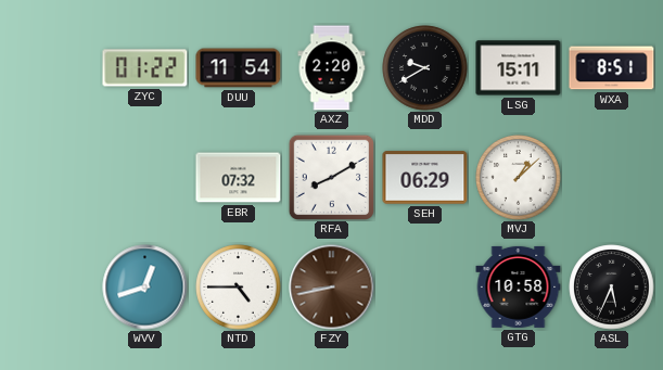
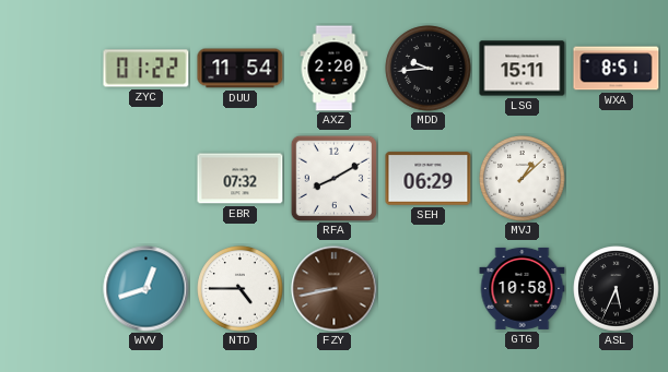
MDD: 9:40 -> 9:44 (429, 69)
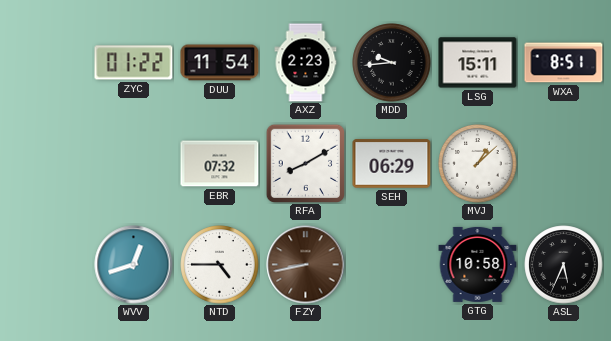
AXZ: 2:20 -> 2:23 (306, 63)
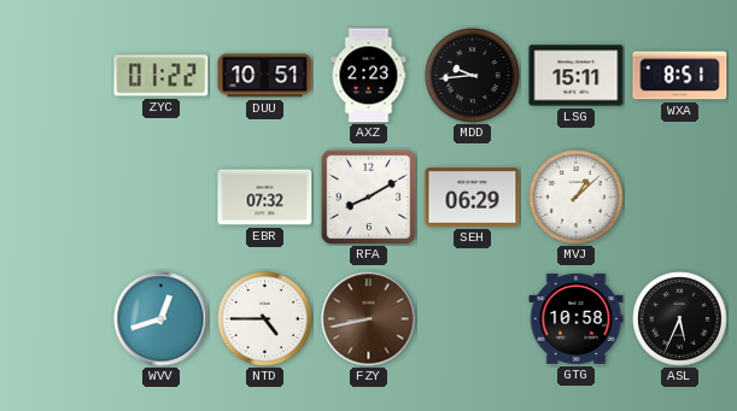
DUU: 11:54 -> 10:51 (265, 76)
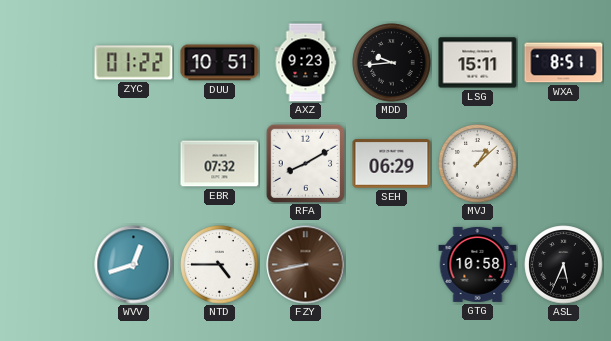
AXZ: 2:23 -> 9:23 (306, 63)
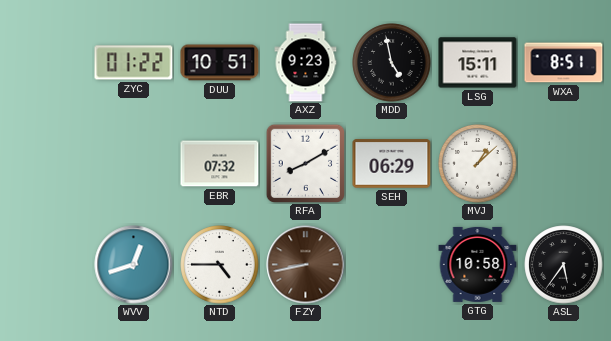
MDD: 9:44 -> 4:58 (392, 63)
ASL: 5:34 -> 5:36 (564, 265)
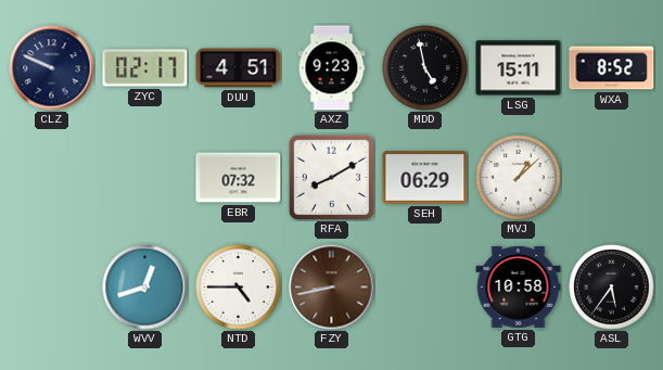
CLZ: none -> 9:49 (52, 68)
ZYC: 01:22 -> 02:17 (145, 68)
DUU: 10:51 -> 4:51 (239, 68)
WXA: 8:51 -> 8:52 (612, 68)
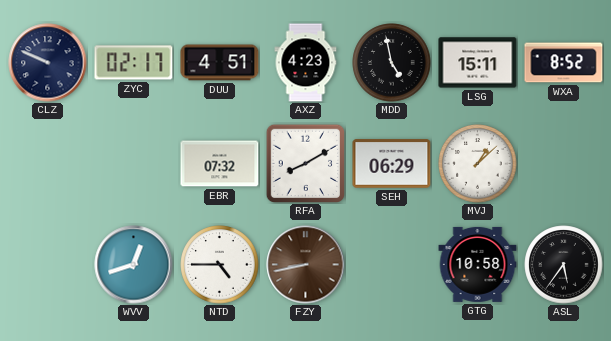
AXZ: 9:23 -> 4:23 (306, 63)
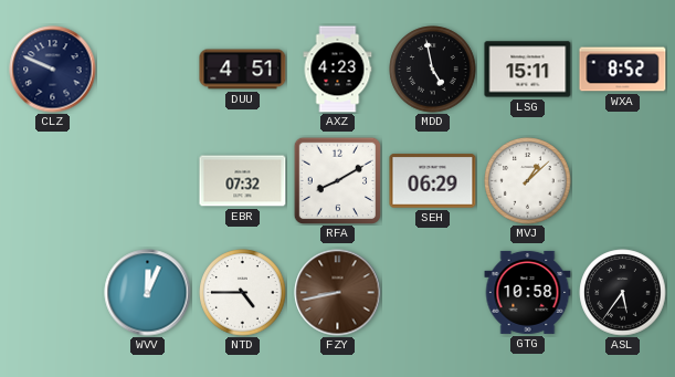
ZYC: 02:17 -> none (134, 63)
WVV: 12:42 -> 12:04 (148, 293)
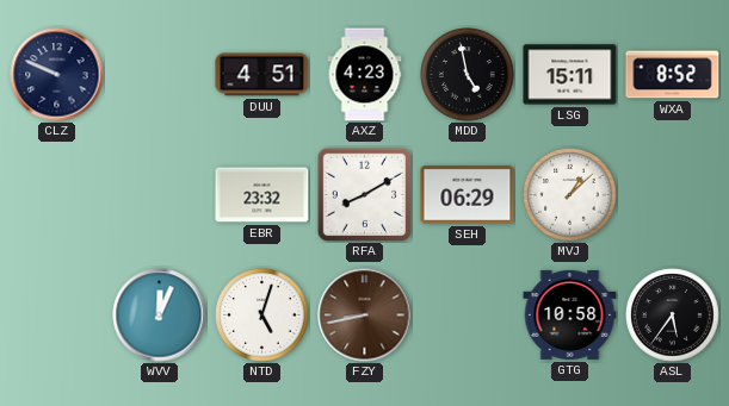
EBR: 07:32 -> 23:32 (262, 195)
NTD: 4:45 -> 5:03 (262, 316)
